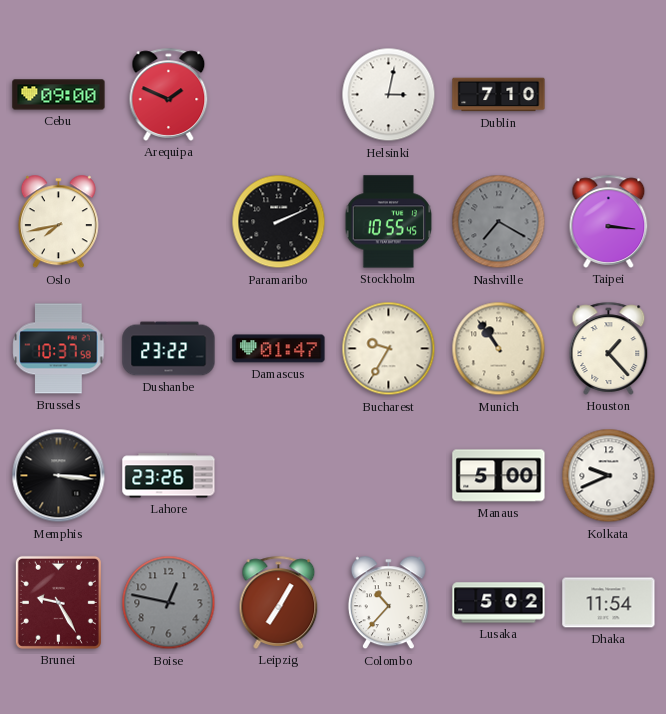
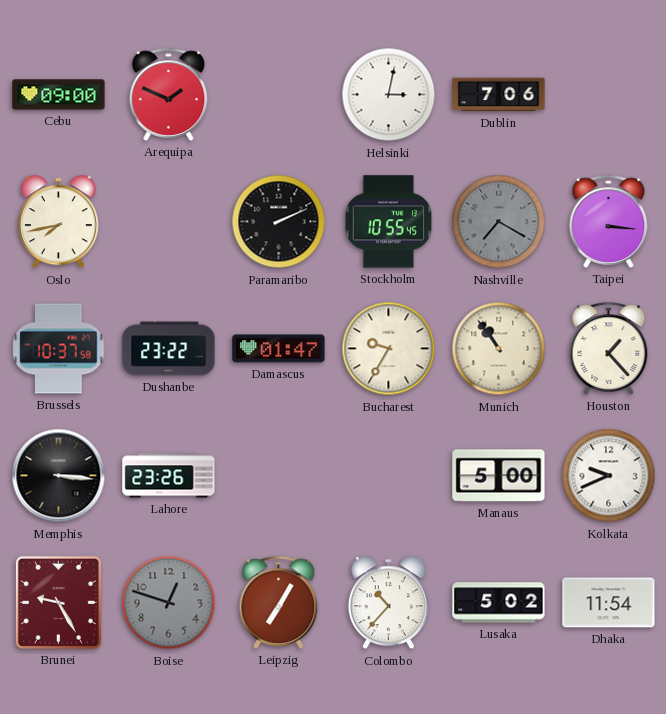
Dublin: 7:10 -> 7:06 (499, 95)
Boise: 12:47 -> 12:48 (169, 603)
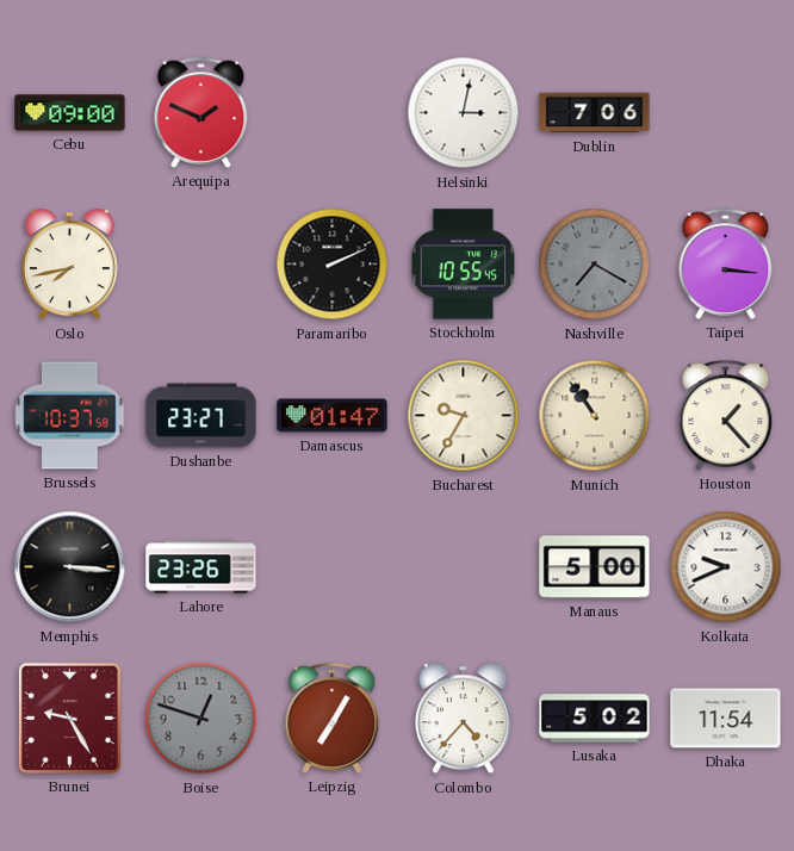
Dushanbe: 23:22 -> 23:27 (201, 416)
Colombo: 10:37 -> 4:37 (463, 719)
